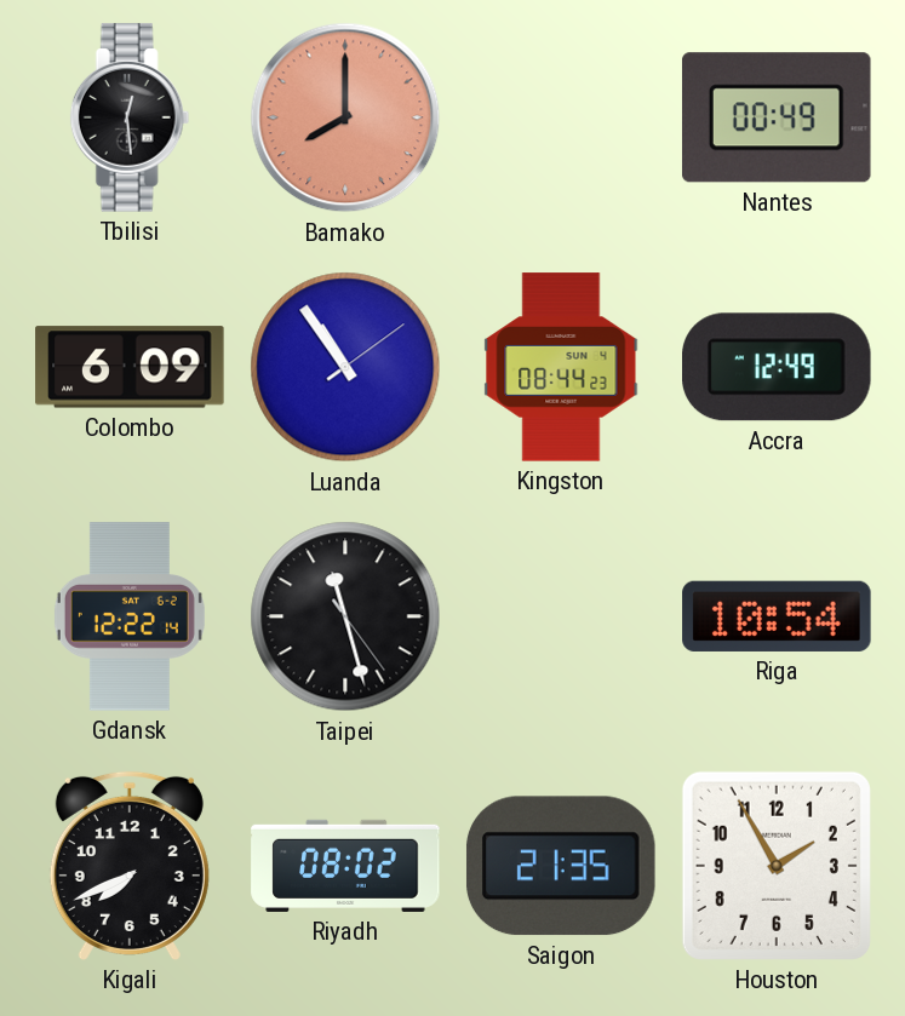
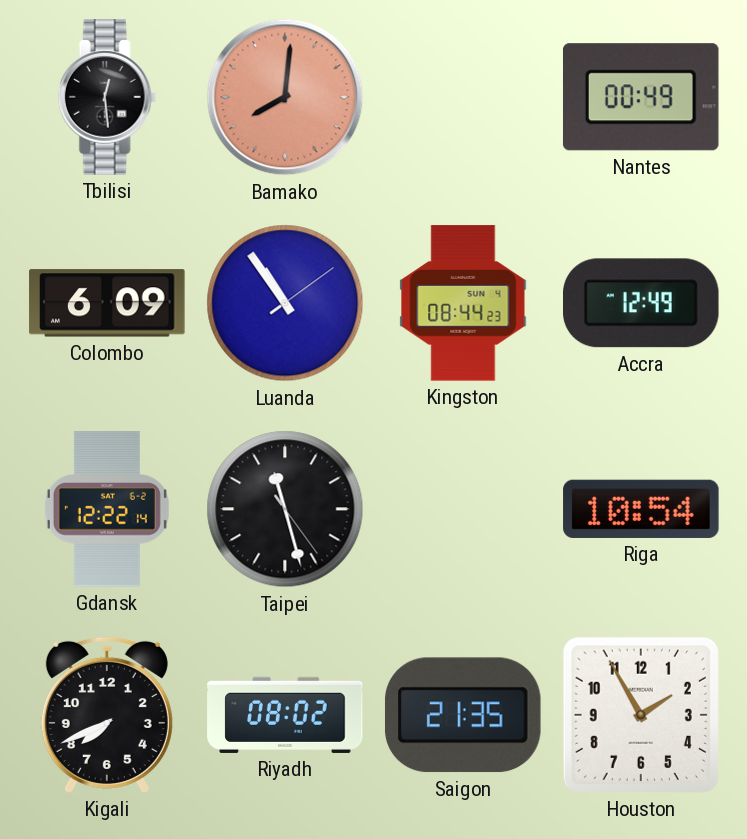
Bamako: 8:00 -> 8:01 (285, 97)
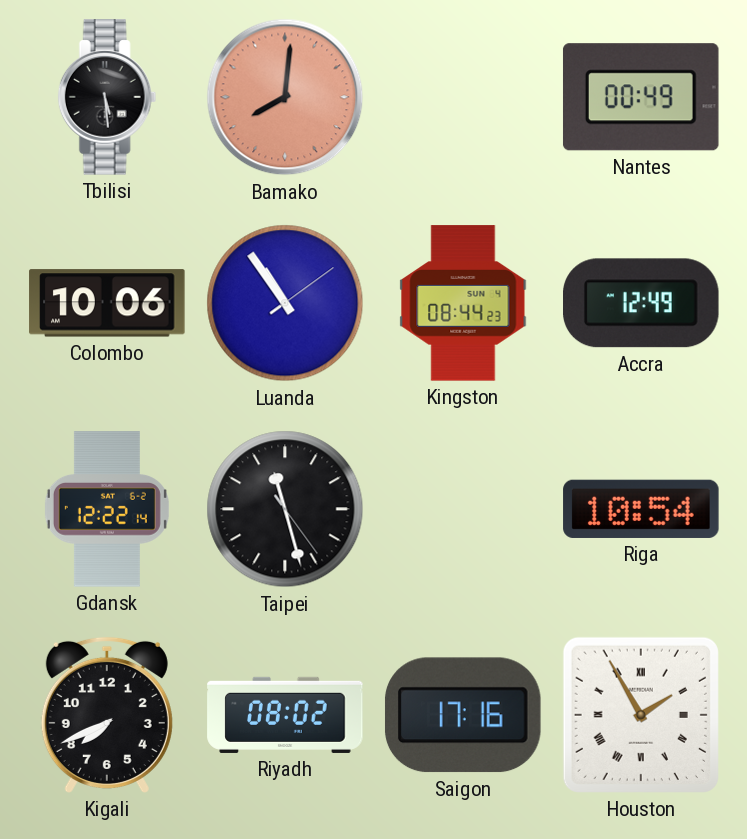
Tbilisi: 12:29 -> 5:29 (107, 97)
Colombo: 6:09 -> 10:06 (107, 303)
Saigon: 21:35 -> 17:16 (463, 715)
Houston numerals: Arabic -> Roman (641, 715)
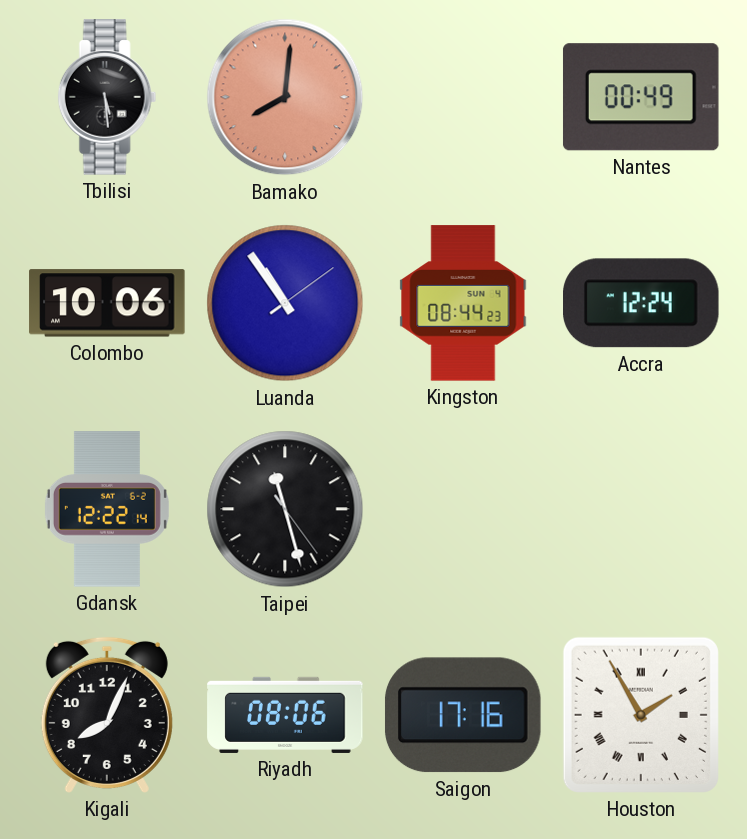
Accra: 12:49 -> 12:24 (642, 303)
Riga: 10:54 -> none (641, 509)
Kigali: 7:41 -> 8:04 (107, 715)
Riyadh: 08:02 -> 08:06 (285, 715)
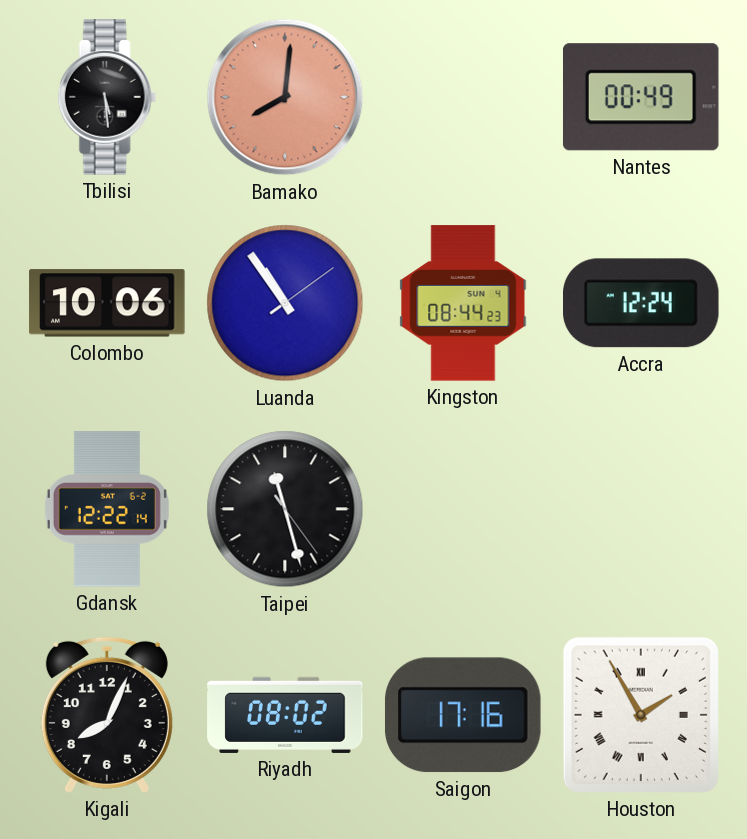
Riyadh: 08:06 -> 08:02 (285, 715)
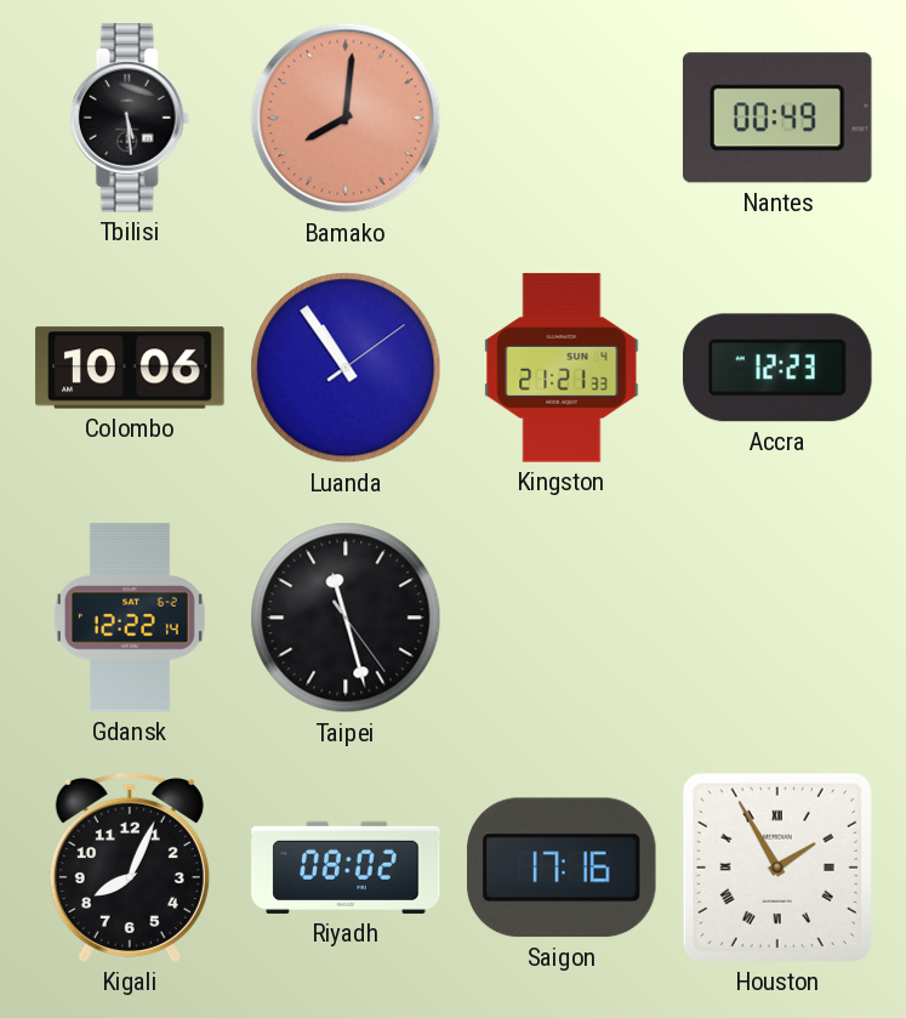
Kingston: 08:44 -> 21:21 (562, 368)
Accra: 12:24 -> 12:23 (779, 368)
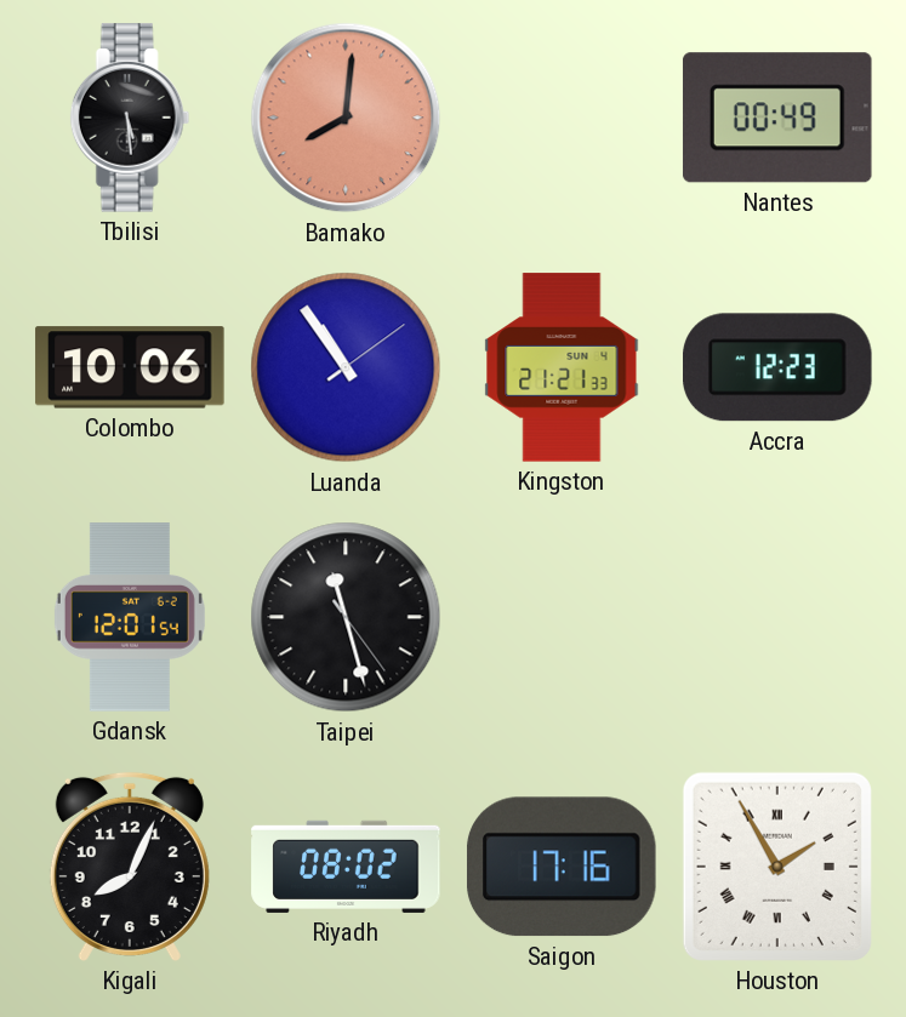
Gdansk: 12:22 -> 12:01 (130, 617)
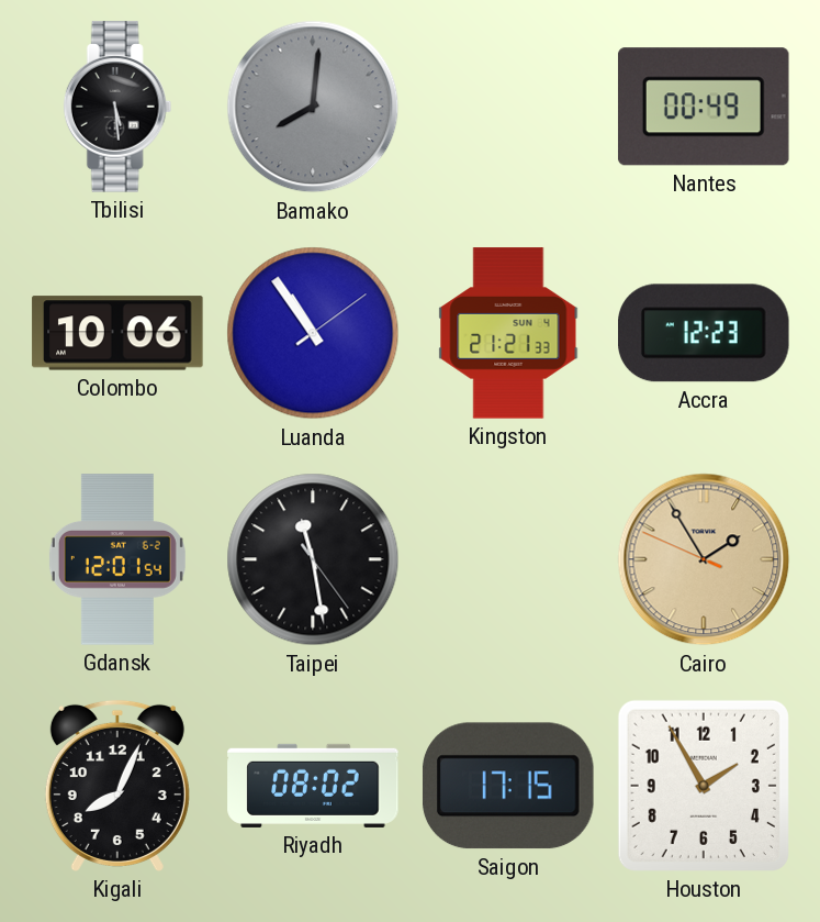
Bamako dial: salmon -> grey (313, 107)
Taipei: 11:27 -> 11:28 (313, 559)
Cairo: none -> 1:54 (704, 559)
Saigon: 17:16 -> 17:15 (508, 786)
Houston numerals: Roman -> Arabic (704, 786)
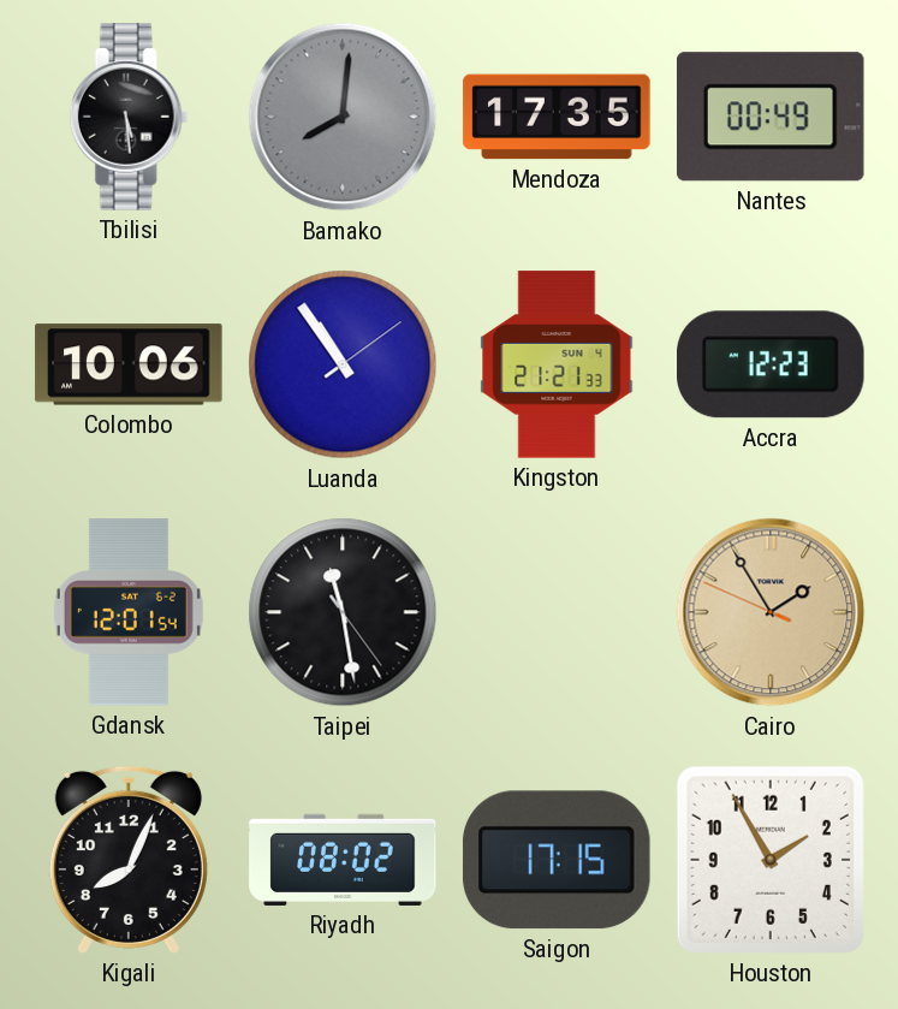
Mendoza: none -> 17:35 (557, 117)
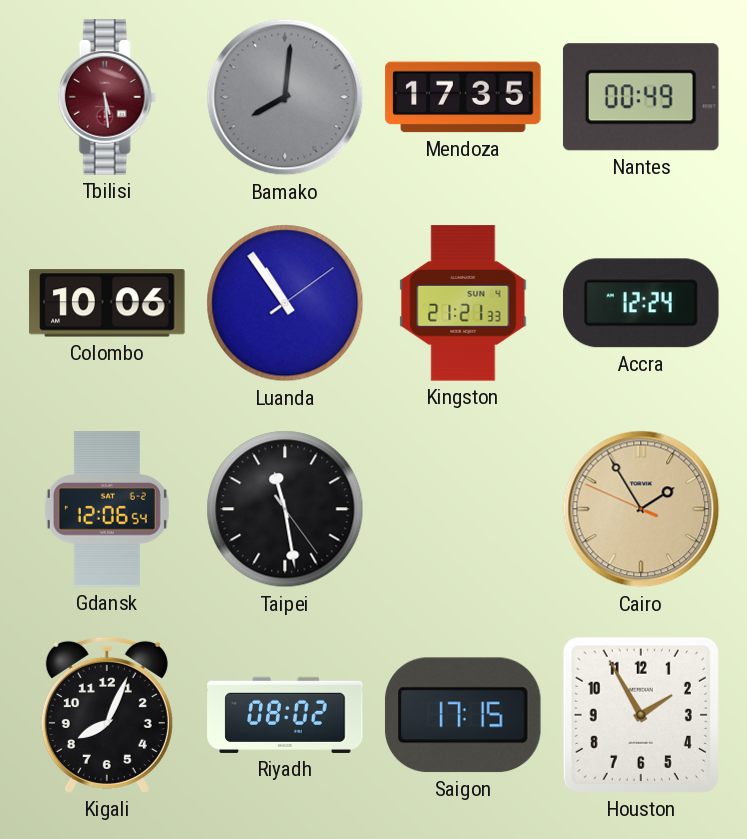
Tbilisi dial: black -> burgundy (107, 97)
Accra: 12:23 -> 12:24 (642, 303)
Gdansk: 12:01 -> 12:06 (107, 509)
